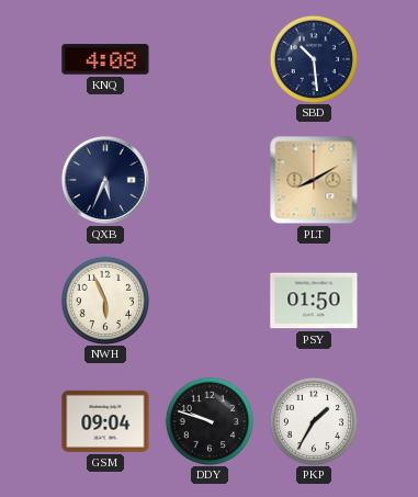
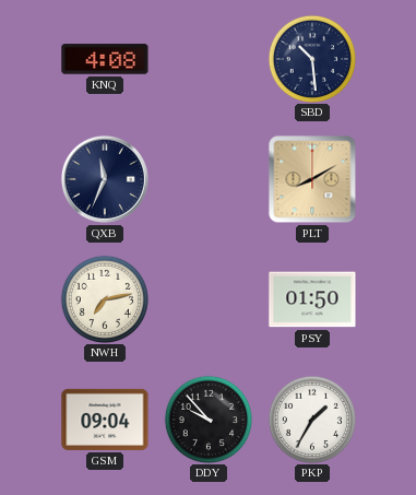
QXB: 5:34 -> 11:34 (105, 179)
NWH: 5:56 -> 7:13 (104, 298)
DDY: 9:48 -> 9:53 (207, 419)
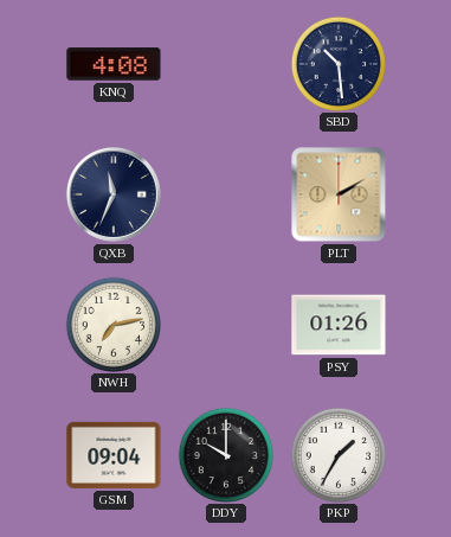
PLT: 8:10 -> 2:10 (339, 194)
PSY: 01:50 -> 01:26 (339, 325)
DDY: 9:53 -> 10:00 (225, 454)
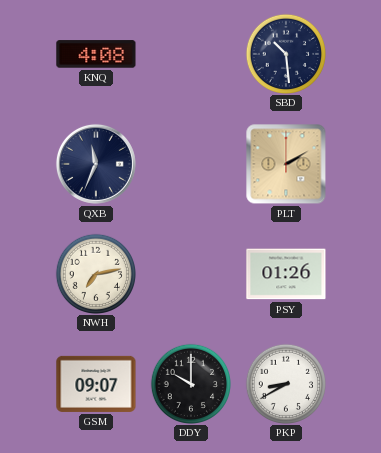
GSM: 09:04 -> 09:07 (96, 384)
PKP: 1:35 -> 8:40 (285, 383)
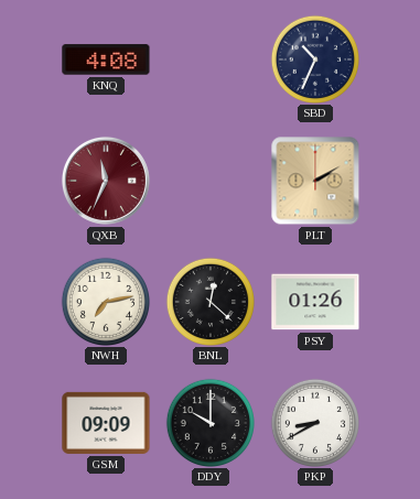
SBD: 10:29 -> 10:34 (314, 58)
QXB dial: navy -> burgundy (106, 181)
BNL: none -> 12:22 (209, 301)
GSM: 09:07 -> 09:09 (106, 423)
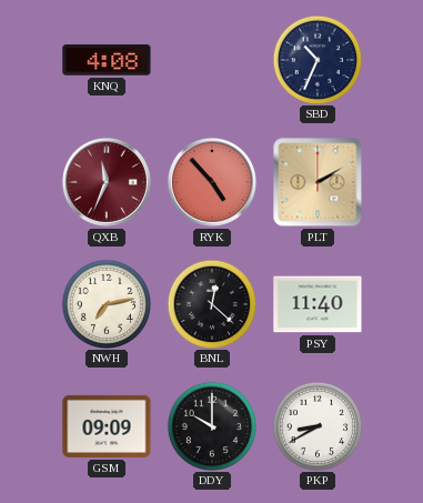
RYK: none -> 4:53 (212, 182)
PSY: 01:26 -> 11:40 (318, 304)
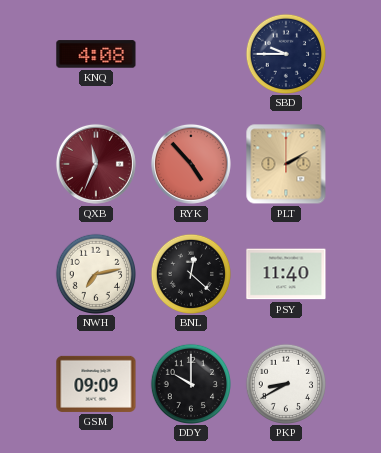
SBD: 10:34 -> 9:45 (285, 53)
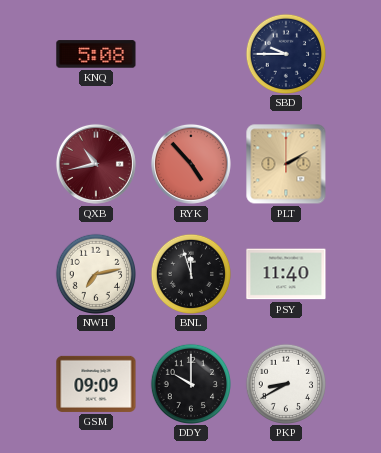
KNQ: 4:08 -> 5:08 (96, 54)
QXB: 11:34 -> 10:43 (96, 164)
BNL: 12:22 -> 11:57 (190, 273)
